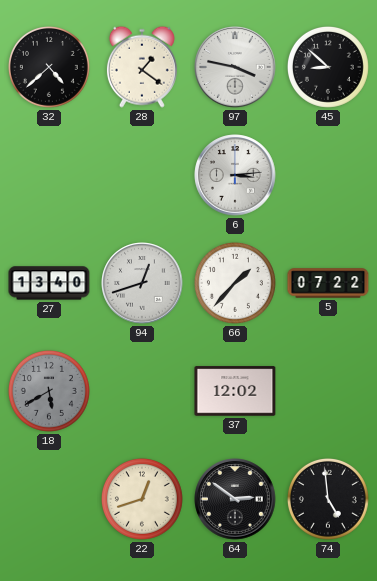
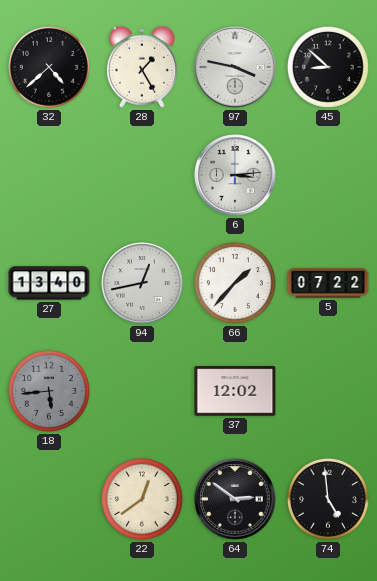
28: 1:21 -> 1:25 (142, 67)
94: 12:42 -> 12:43 (142, 283)
18: 5:40 -> 5:44 (49, 391)
22: 12:42 -> 12:39 (142, 499)
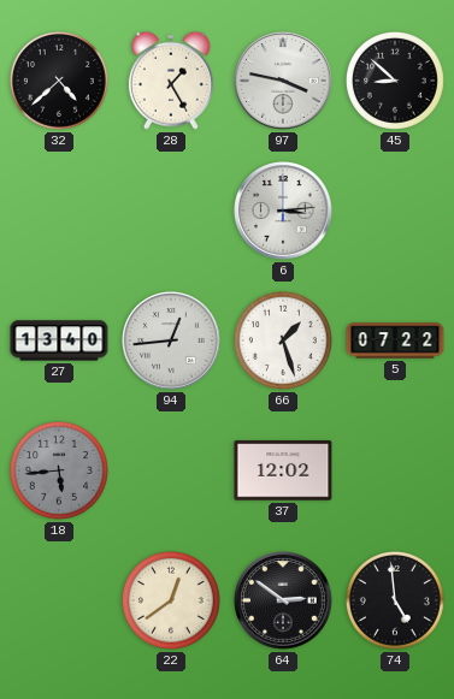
94: 12:43 -> 12:44 (171, 340)
66: 1:37 -> 1:27 (283, 340)
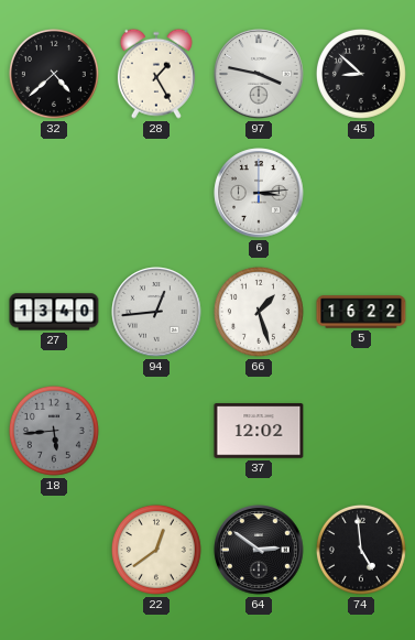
5: 07:22 -> 16:22 (361, 312)
